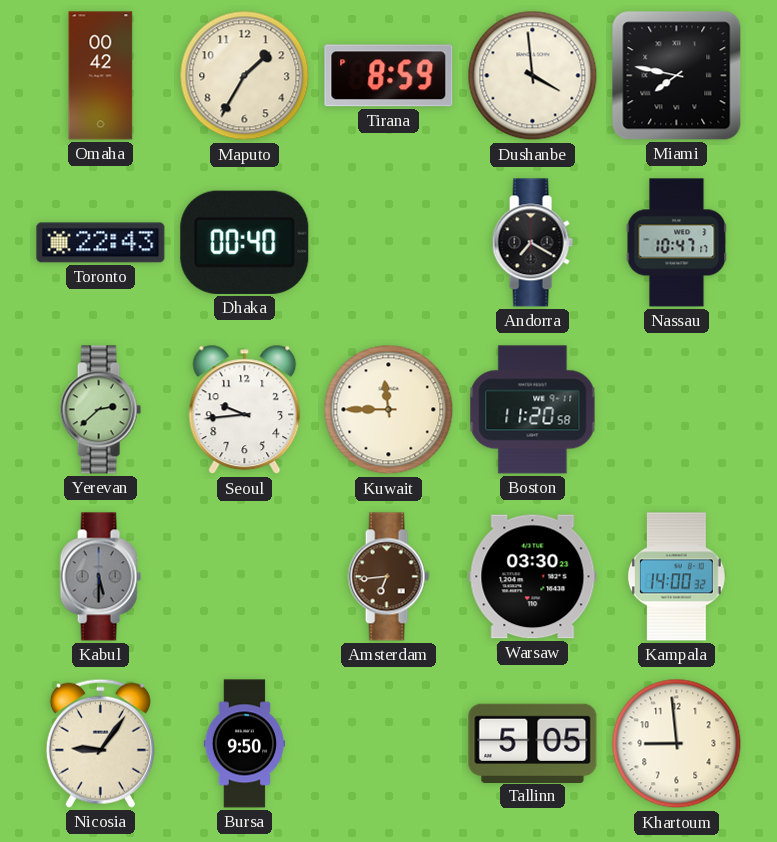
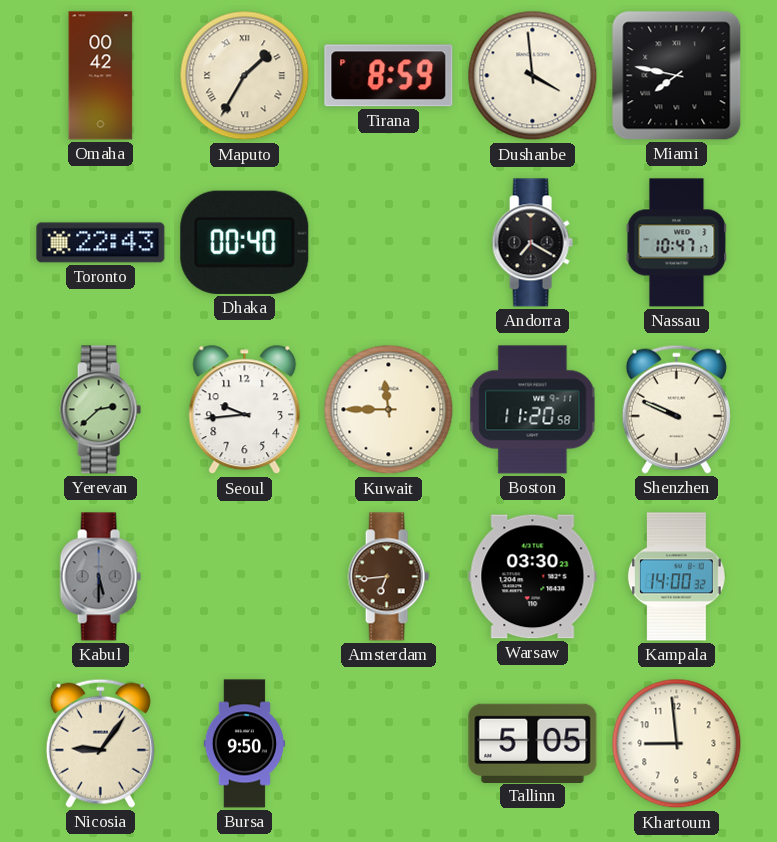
Maputo numerals: Arabic -> Roman (245, 76)
Shenzhen: none -> 9:49 (676, 409)
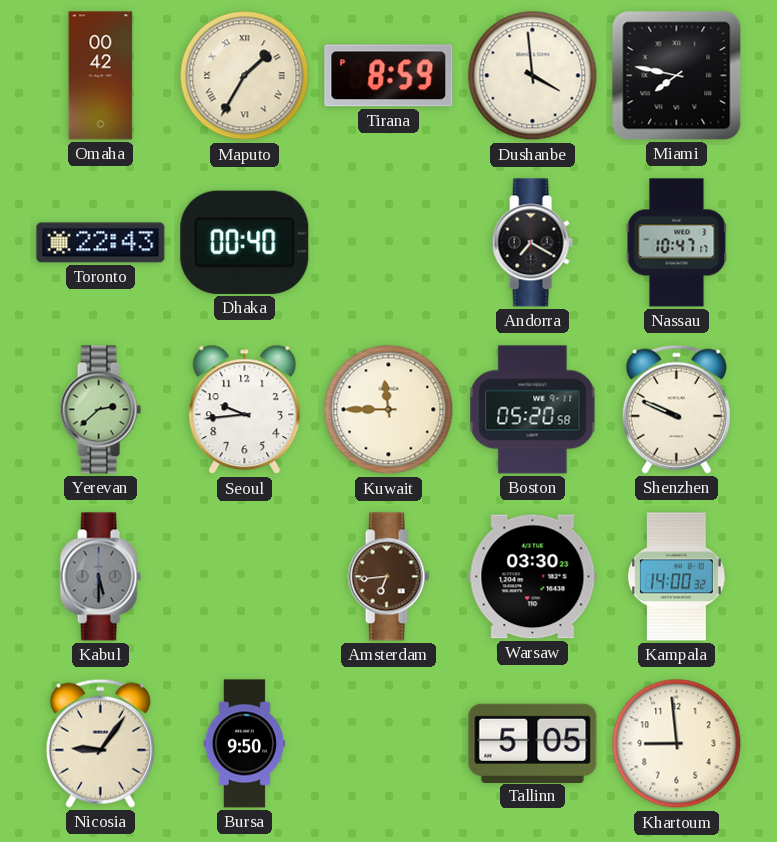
Boston: 11:20 -> 05:20 (533, 410)
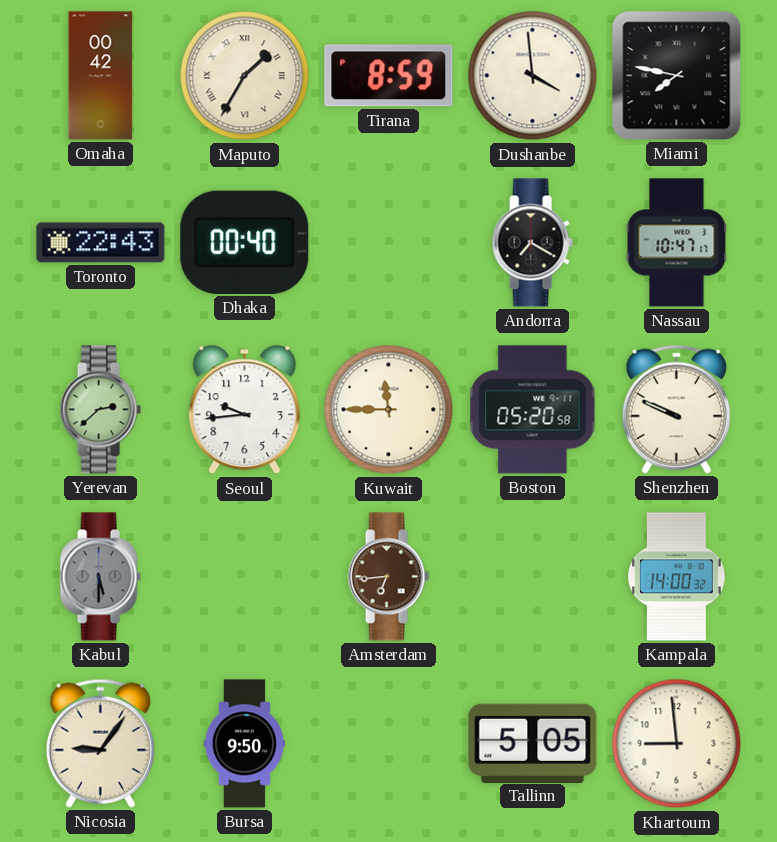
Warsaw: 03:30 -> none (533, 577)
